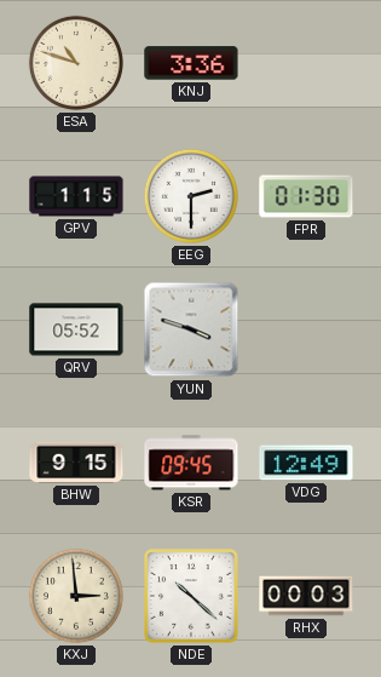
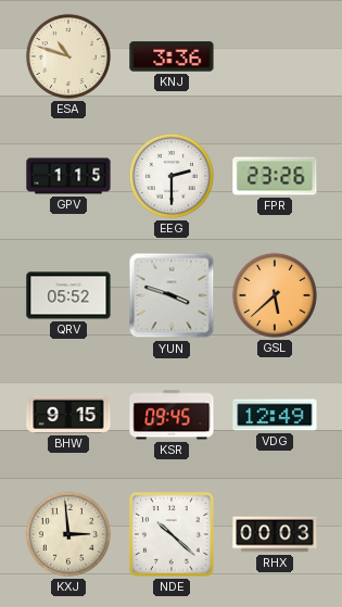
FPR: 01:30 -> 23:26 (275, 176)
GSL: none -> 5:38 (275, 295)
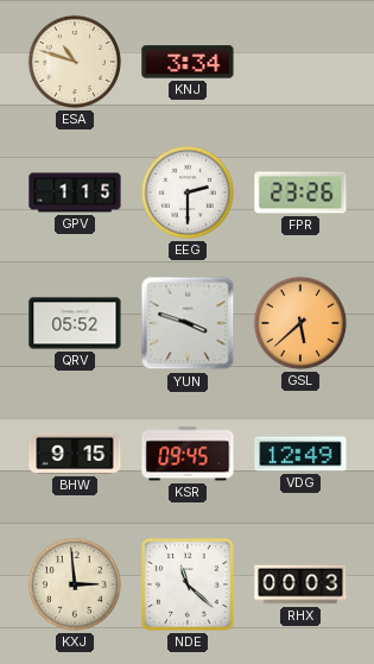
KNJ: 3:36 -> 3:34 (188, 62)
NDE: 10:22 -> 11:22 (188, 584)
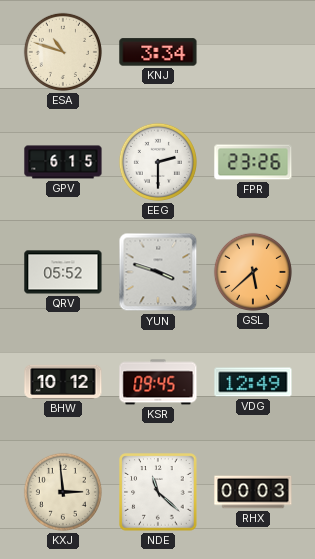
GPV: 1:15 -> 6:15 (63, 162)
BHW: 9:15 -> 10:12 (63, 382)
